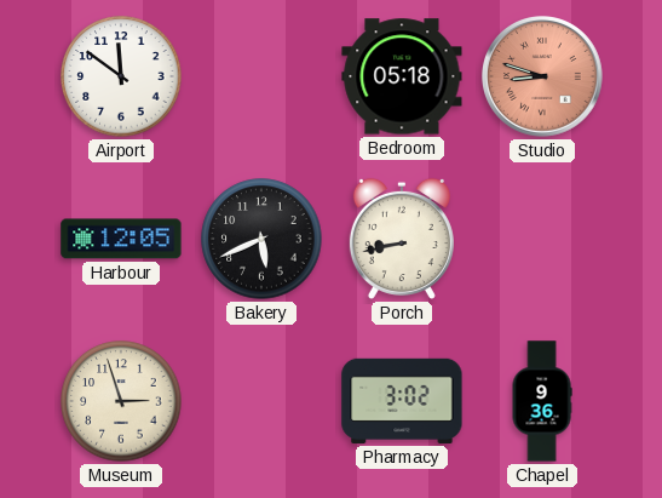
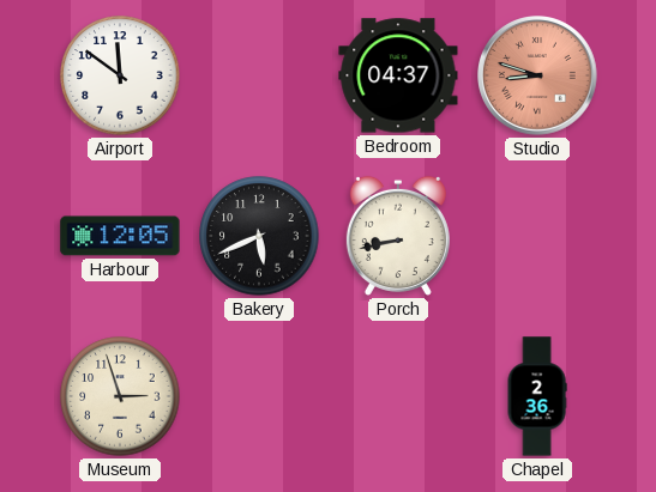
Bedroom: 05:18 -> 04:37 (398, 75)
Pharmacy: 3:02 -> none (402, 401)
Chapel: 9:36 -> 2:36 (537, 396)
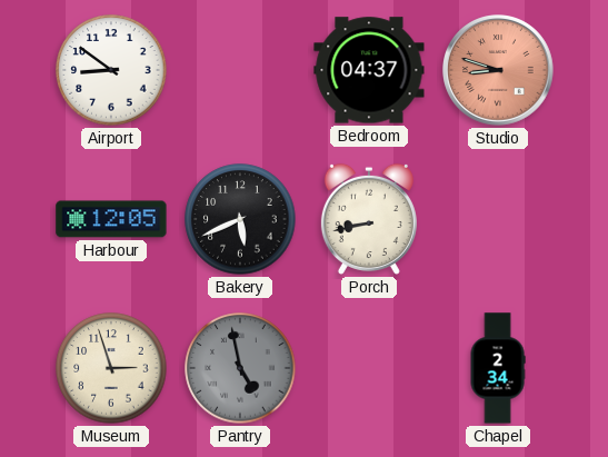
Airport: 11:51 -> 8:51 (111, 70)
Pantry: none -> 4:58 (240, 368)
Chapel: 2:36 -> 2:34 (498, 368)
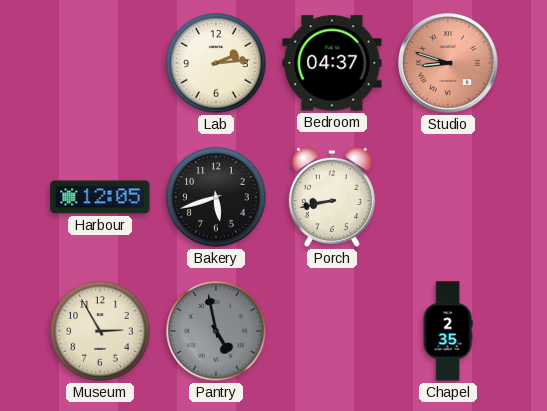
Airport: 8:51 -> none (111, 70)
Lab: none -> 2:14 (216, 63)
Bakery: 5:41 -> 5:42 (216, 197)
Museum: 2:57 -> 2:55 (100, 331)
Chapel: 2:34 -> 2:35 (448, 331)
